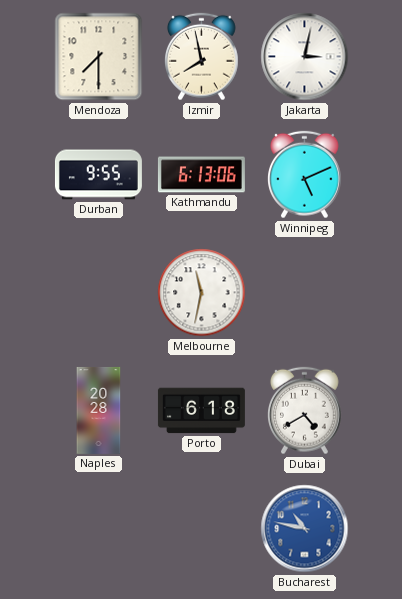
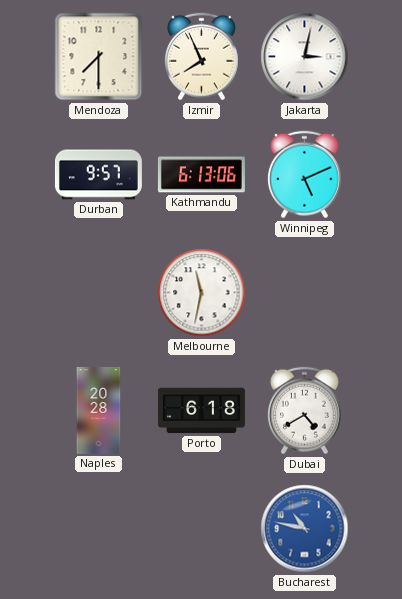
Izmir: 7:58 -> 7:56 (202, 57)
Durban: 9:55 -> 9:57 (98, 175)
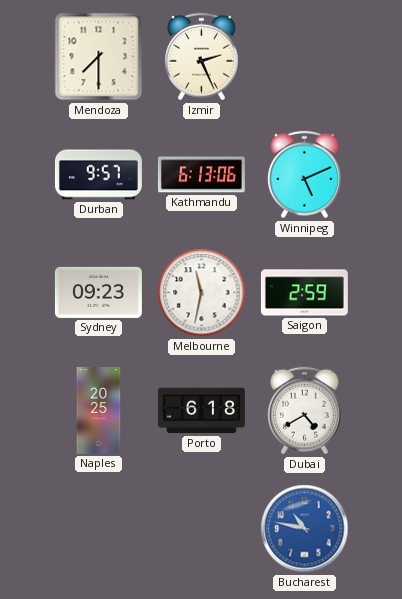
Izmir: 7:56 -> 2:26 (202, 57)
Jakarta: 3:02 -> none (305, 57)
Sydney: none -> 09:23 (98, 292)
Saigon: none -> 2:59 (304, 293)
Naples: 20:28 -> 20:25 (99, 410)
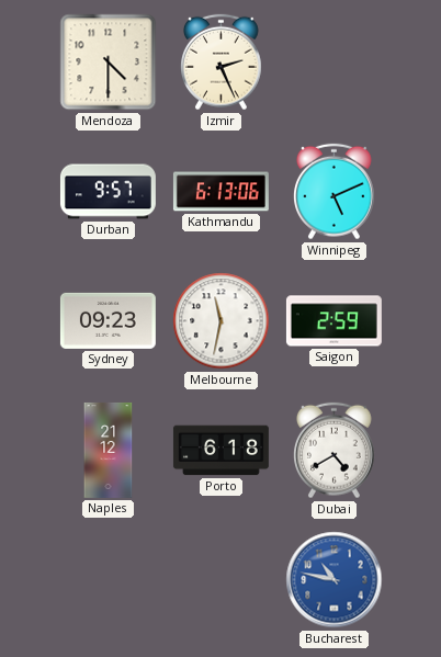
Mendoza: 7:30 -> 4:30 (109, 63)
Naples: 20:25 -> 21:12 (109, 450)
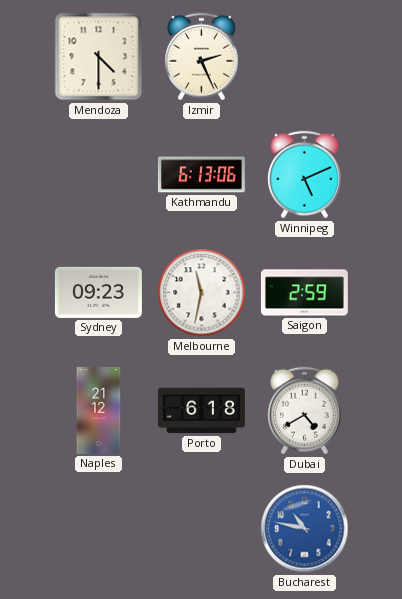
Durban: 9:57 -> none (108, 192)
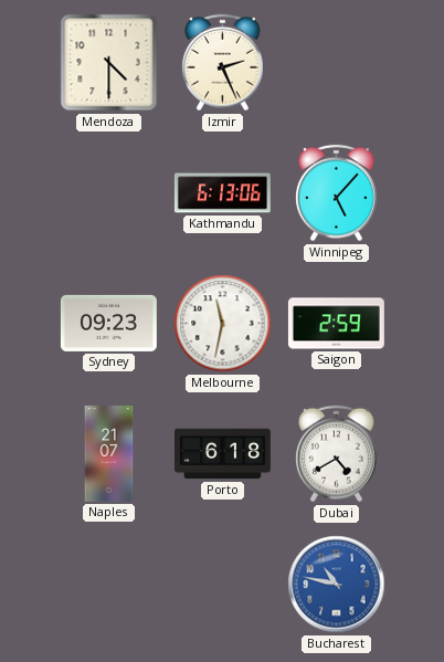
Winnipeg: 5:11 -> 5:07 (337, 193)
Naples: 21:12 -> 21:07 (109, 453)
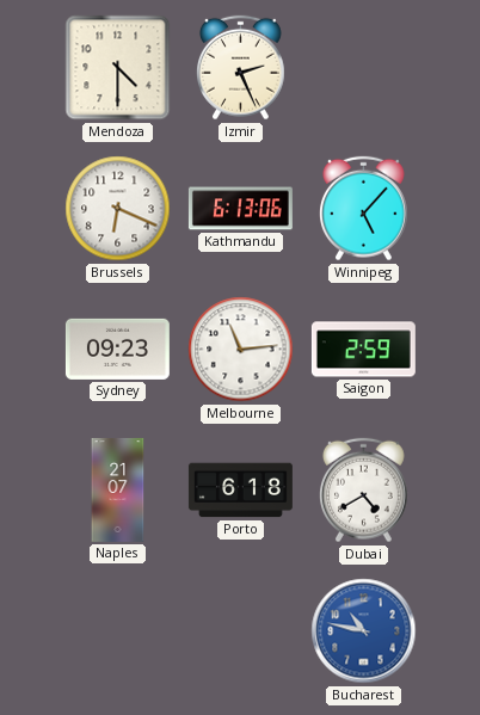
Brussels: none -> 6:19 (118, 209)
Melbourne: 11:32 -> 11:14 (241, 350)
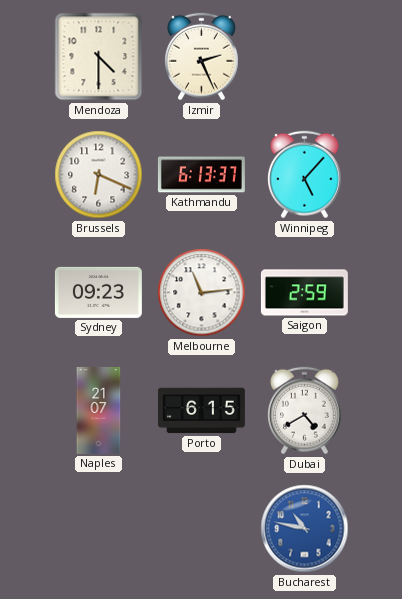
Kathmandu: 6:13:06 -> 6:13:37 (201, 175)
Porto: 6:18 -> 6:15 (201, 411)
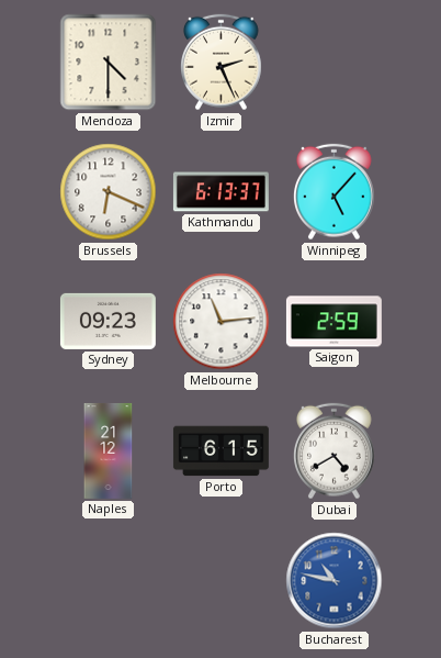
Naples: 21:07 -> 21:12 (109, 450)
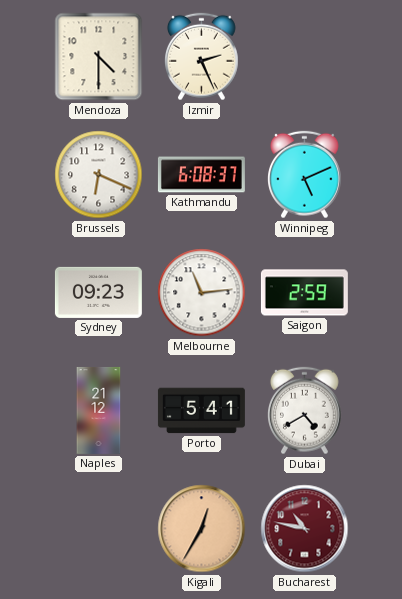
Kathmandu: 6:13 -> 6:08 (201, 175)
Winnipeg: 5:07 -> 5:11 (305, 175)
Porto: 6:15 -> 5:41 (201, 411)
Kigali: none -> 12:35 (202, 529)
Bucharest dial: blue -> burgundy (305, 529)
